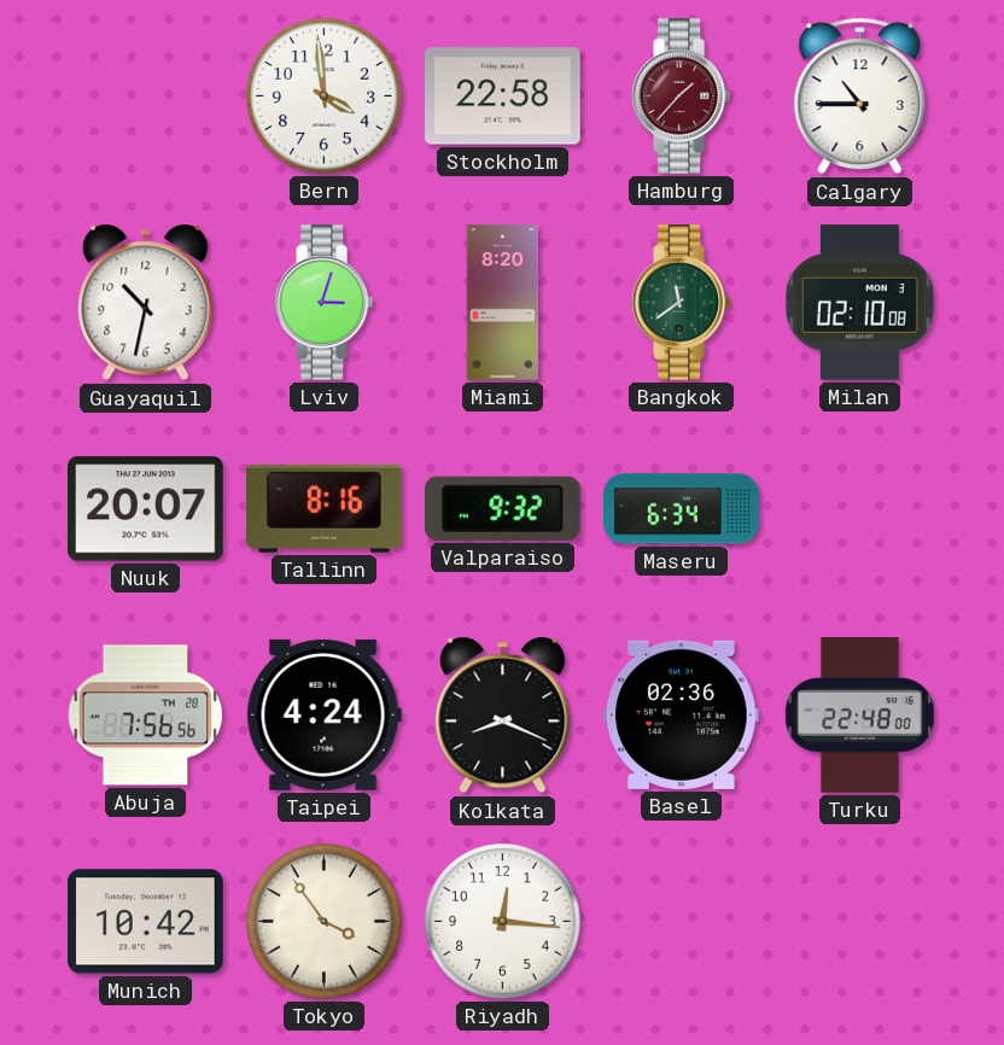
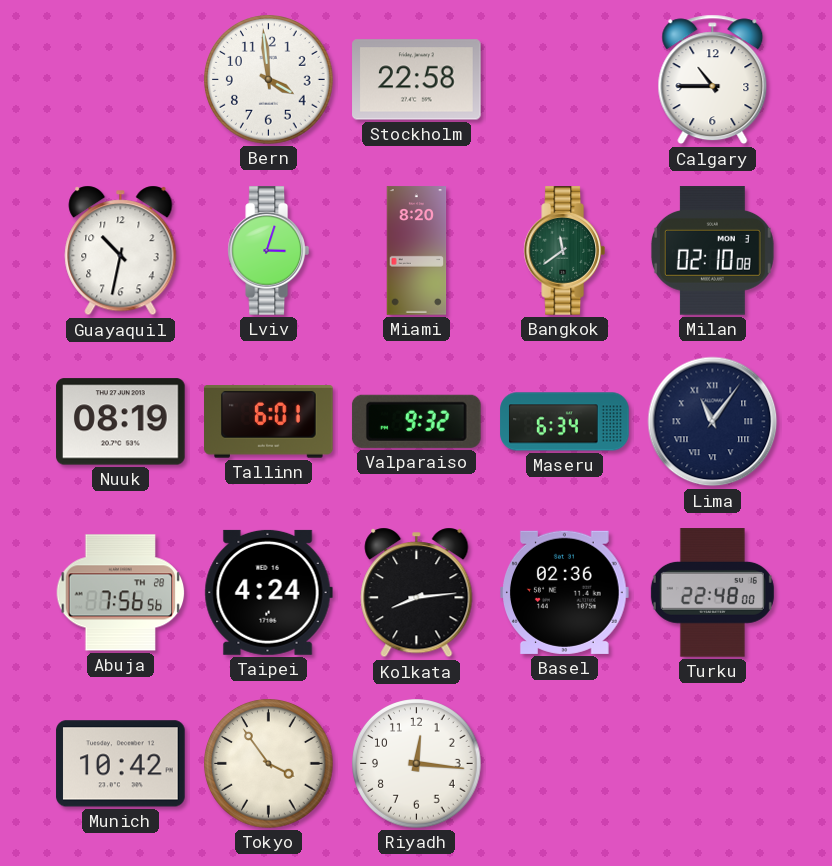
Hamburg: 1:37 -> none (681, 97)
Nuuk: 20:07 -> 08:19 (121, 422)
Tallinn: 8:16 -> 6:01 (269, 422)
Lima: none -> 11:06 (713, 422)
Kolkata: 8:19 -> 8:14 (417, 593)
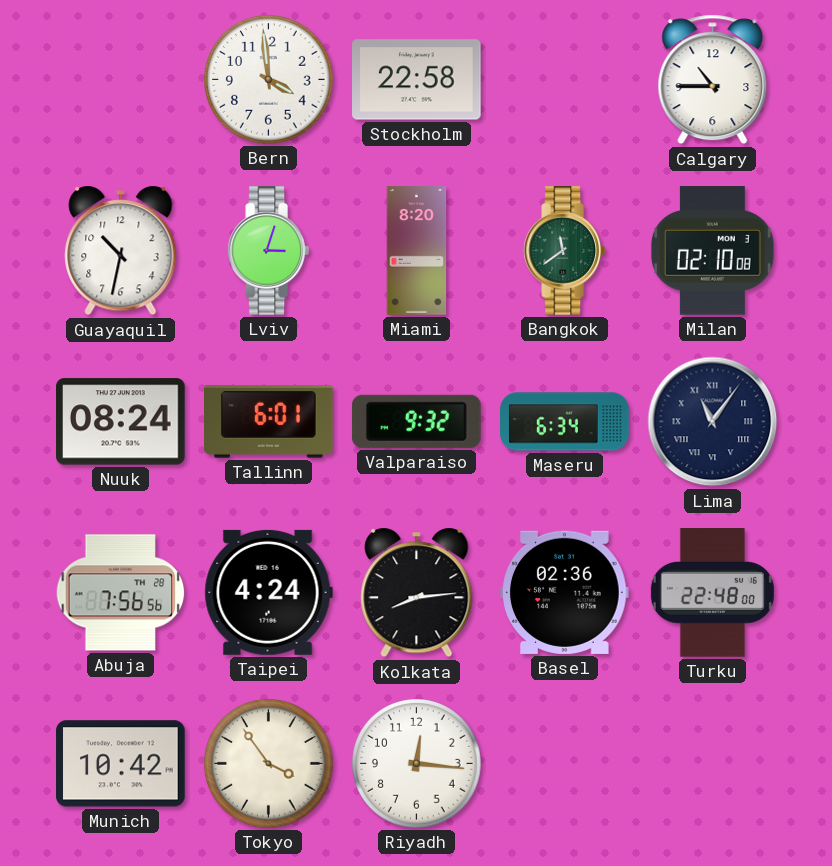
Nuuk: 08:19 -> 08:24 (121, 422)
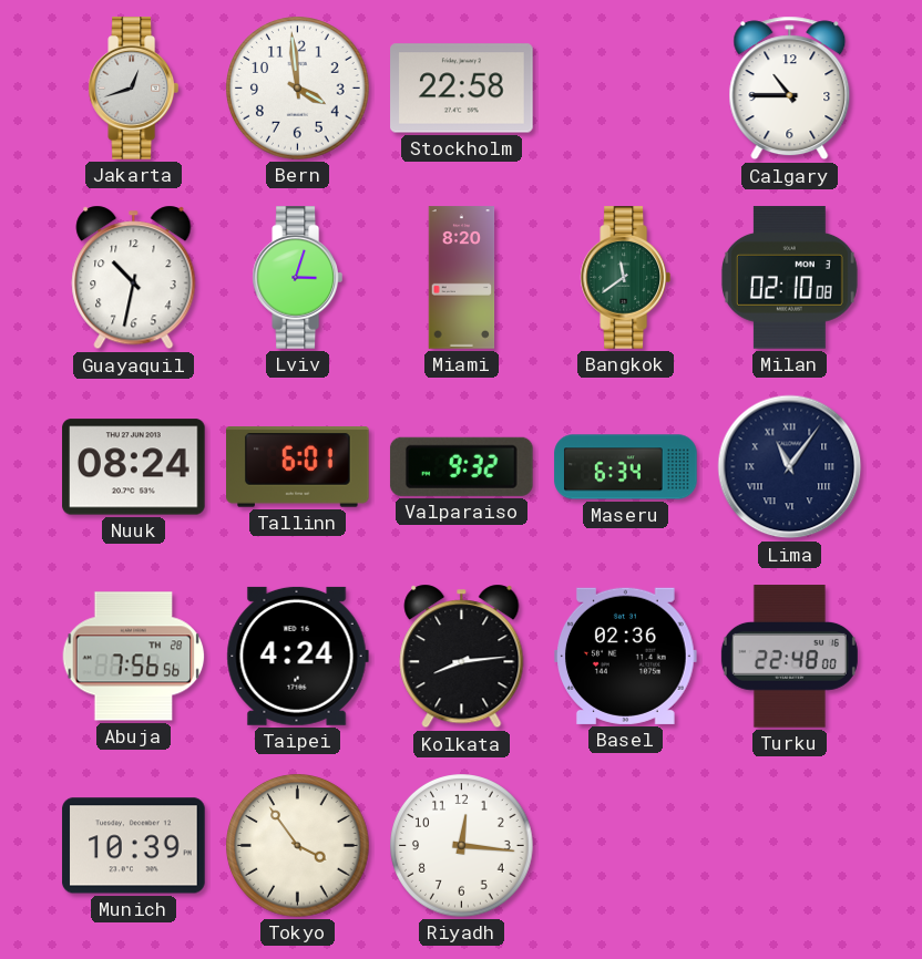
Jakarta: none -> 12:42 (133, 89)
Munich: 10:42 -> 10:39 (134, 846)
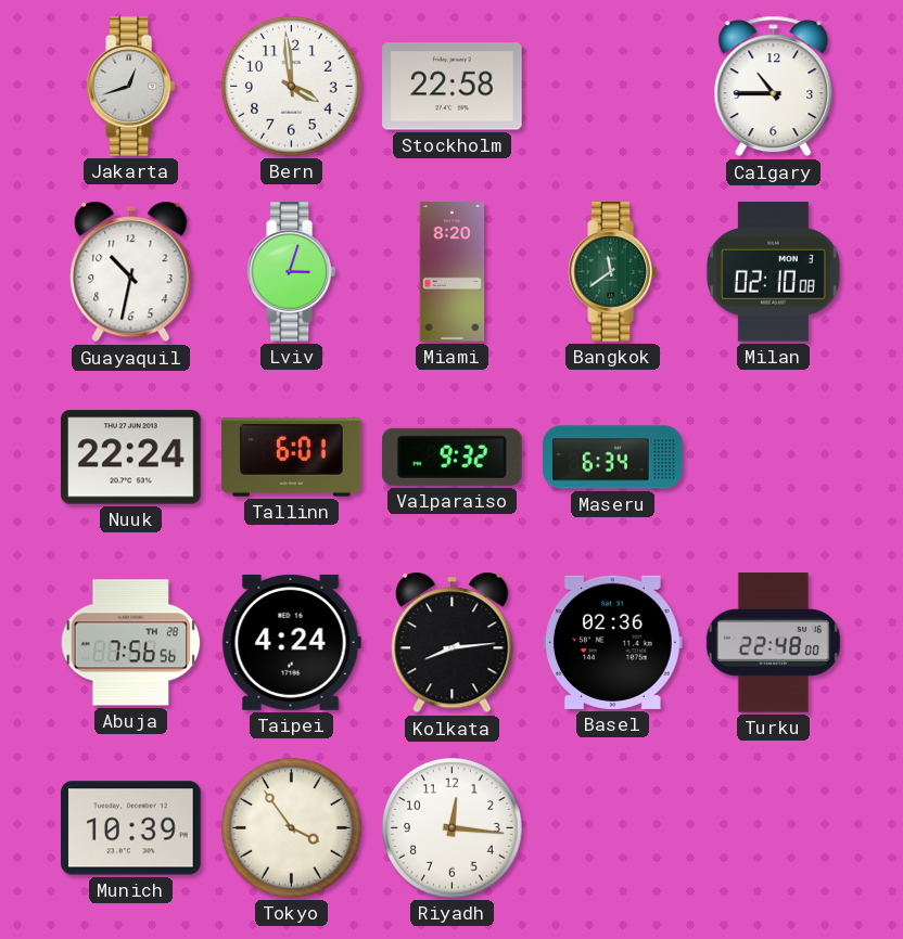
Nuuk: 08:24 -> 22:24 (131, 458)
Lima: 11:06 -> none (790, 467)
